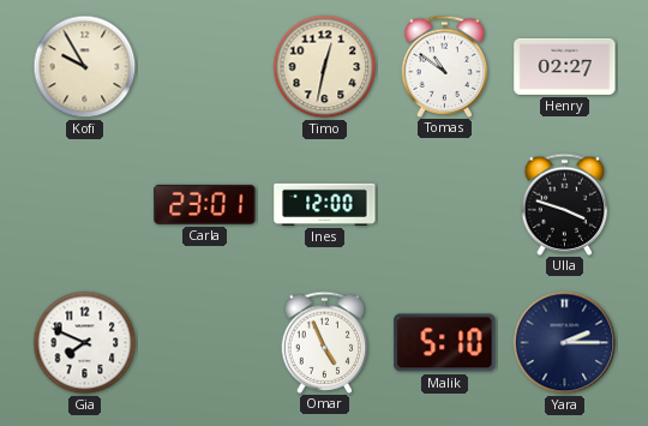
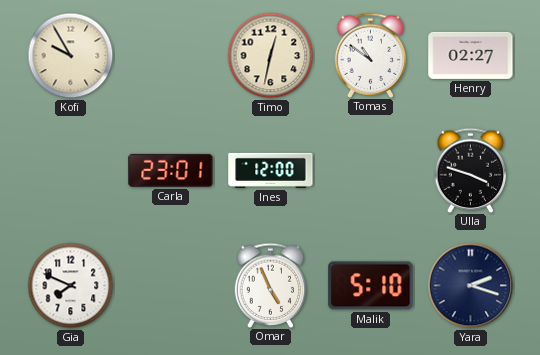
Yara: 2:15 -> 2:18 (471, 286)
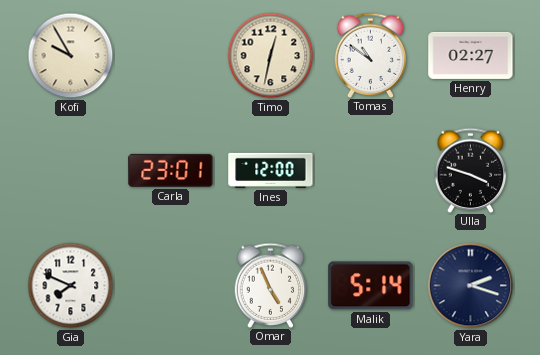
Malik: 5:10 -> 5:14 (371, 286)
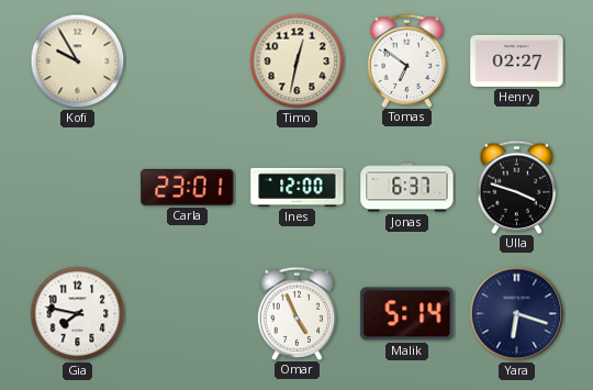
Tomas: 10:51 -> 6:51 (407, 60)
Jonas: none -> 6:37 (407, 188)
Gia: 7:49 -> 7:47 (78, 314)
Yara: 2:18 -> 6:18 (517, 314)
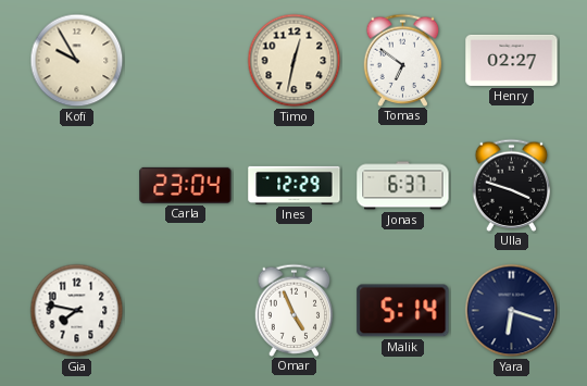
Carla: 23:01 -> 23:04 (186, 185)
Ines: 12:00 -> 12:29 (295, 185)
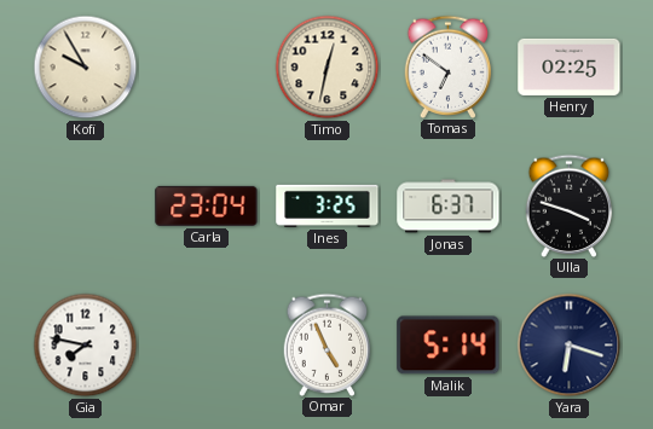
Henry: 02:27 -> 02:25 (570, 66)
Ines: 12:29 -> 3:25 (328, 205)
